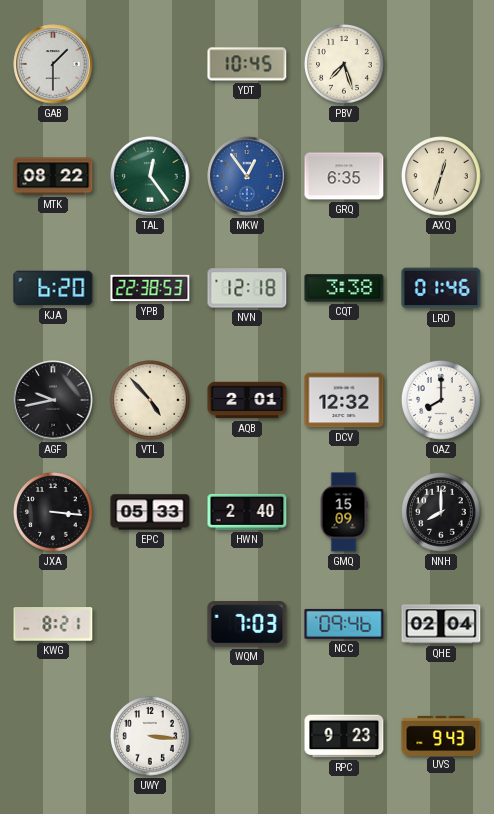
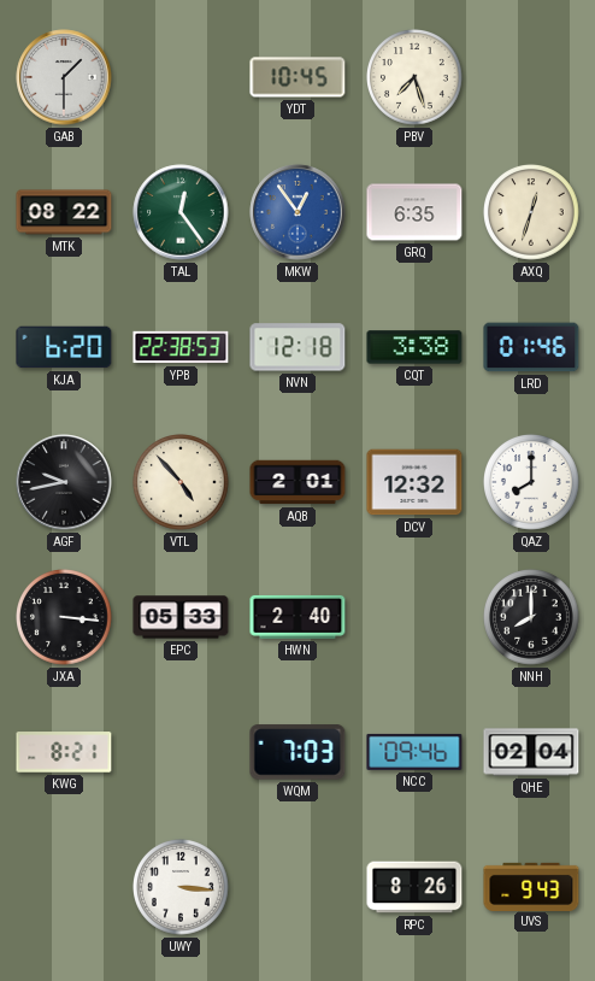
GMQ: 15:09 -> none (344, 512)
RPC: 9:23 -> 8:26 (414, 887)
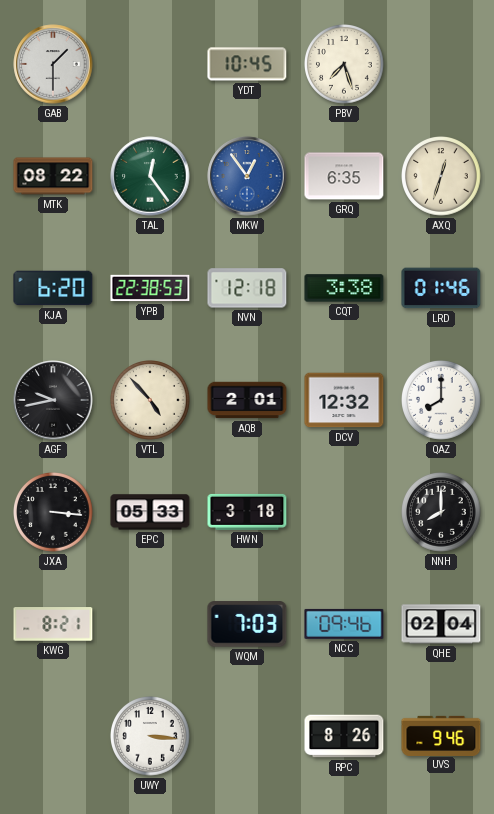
HWN: 2:40 -> 3:18 (247, 512)
UVS: 9:43 -> 9:46 (441, 735)
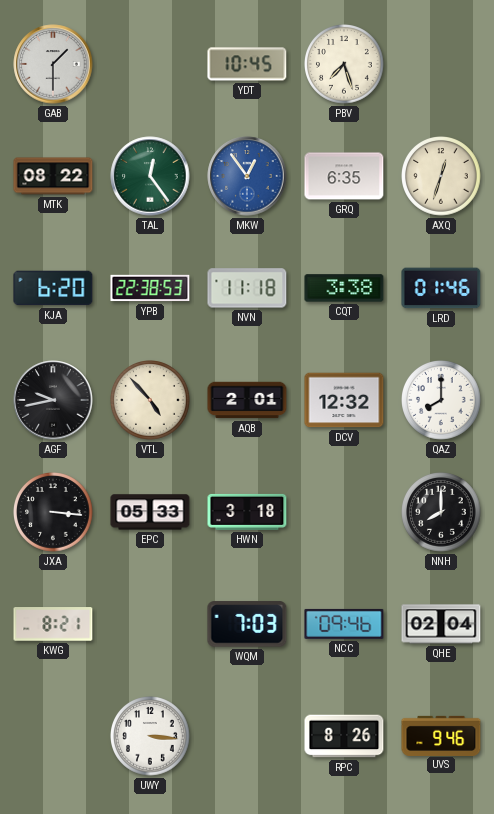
NVN: 12:18 -> 11:18 (247, 288)
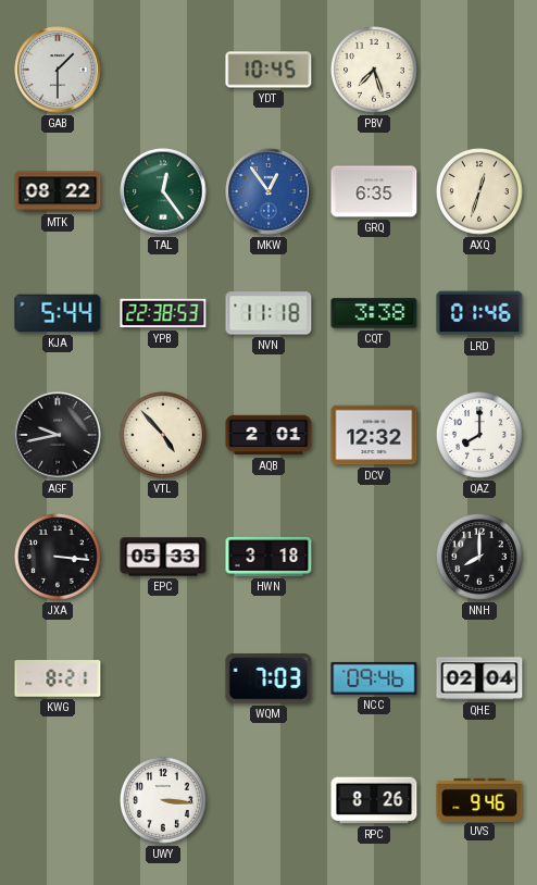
KJA: 6:20 -> 5:44 (58, 313)
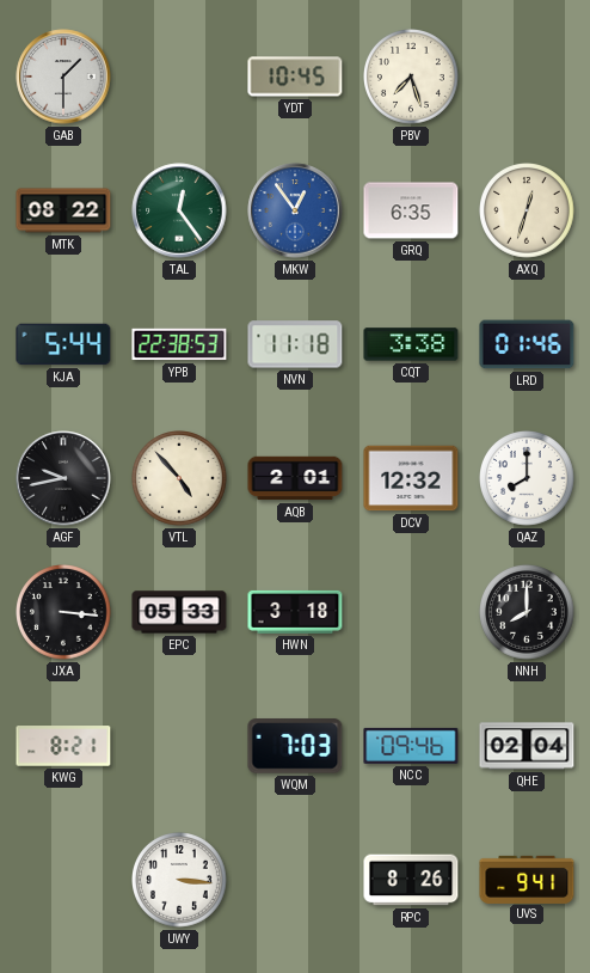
UVS: 9:46 -> 9:41 (527, 879)
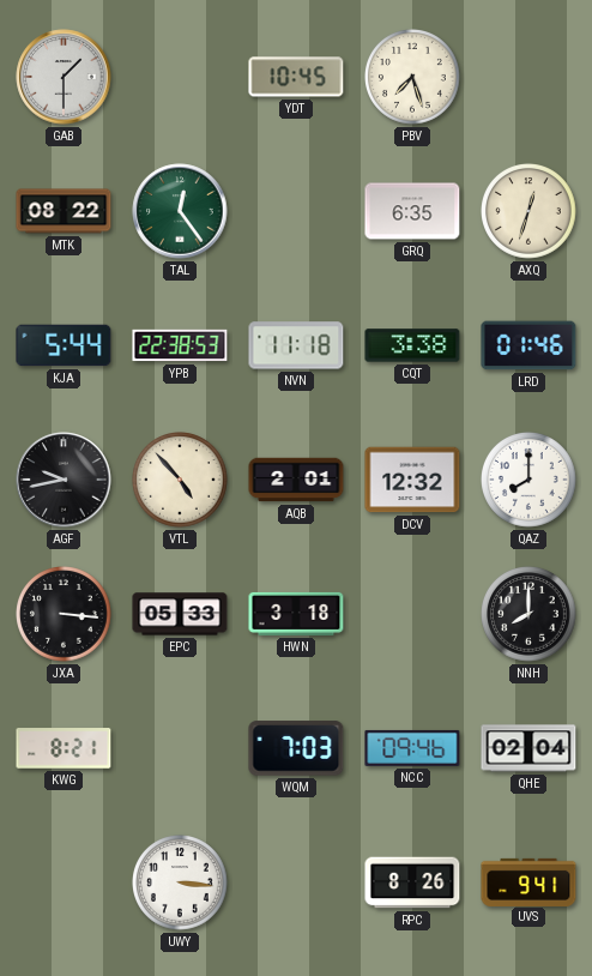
MKW: 12:54 -> none (295, 210)
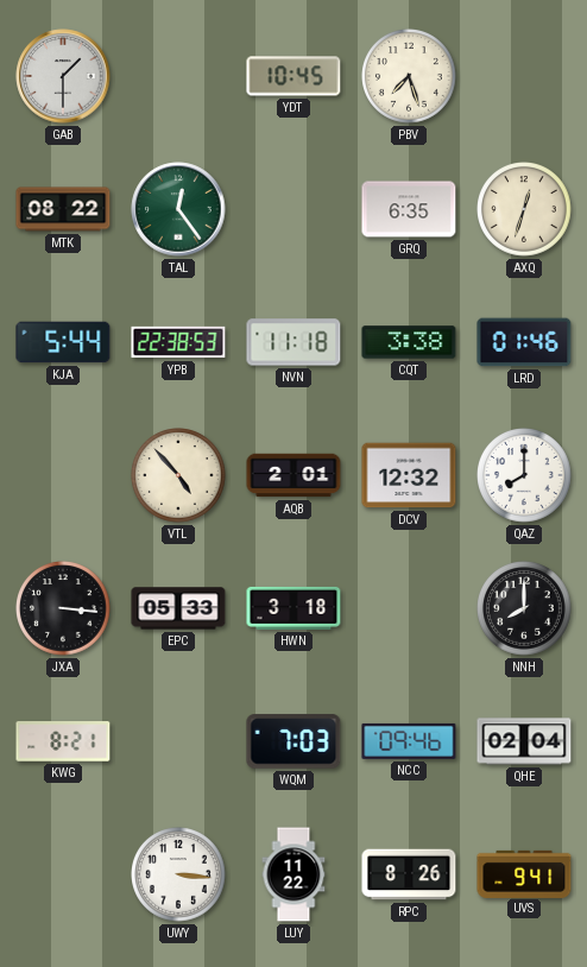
AGF: 9:43 -> none (64, 480)
LUY: none -> 11:22 (293, 874)
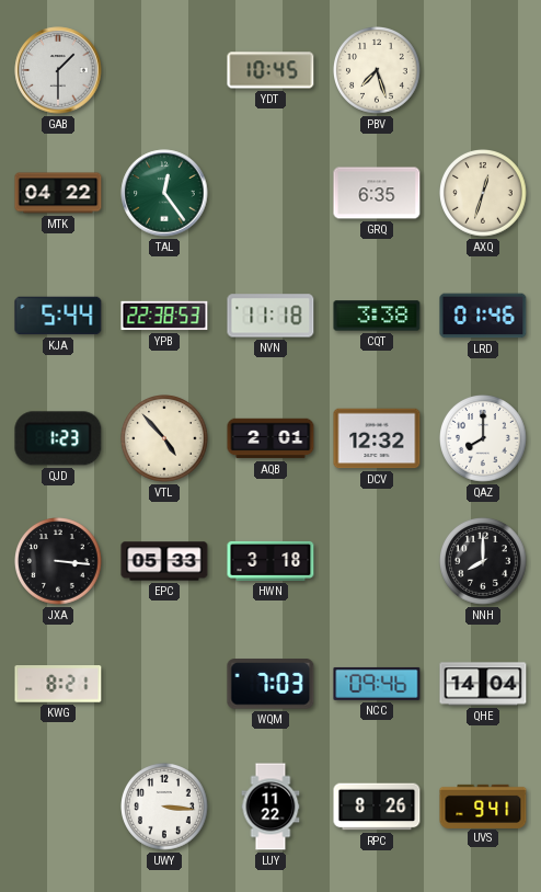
MTK: 08:22 -> 04:22 (58, 193)
QJD: none -> 1:23 (58, 438)
QHE: 02:04 -> 14:04 (483, 684)
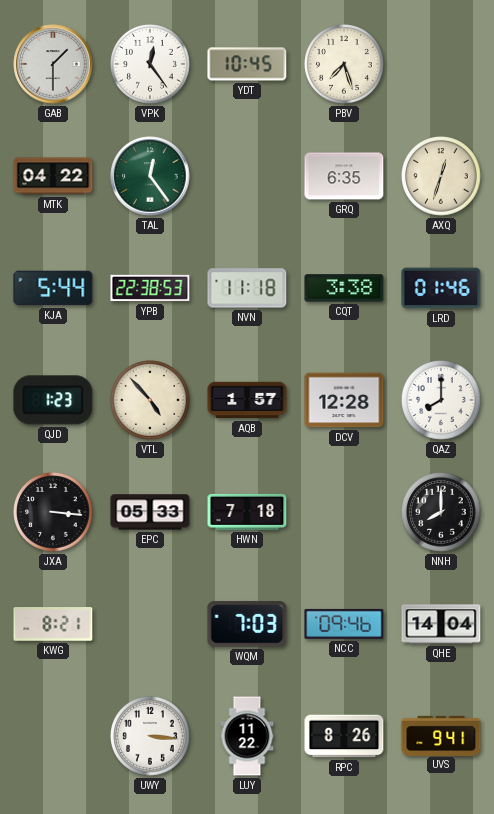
VPK: none -> 12:24 (150, 64)
AQB: 2:01 -> 1:57 (247, 400)
DCV: 12:32 -> 12:28 (344, 400)
HWN: 3:18 -> 7:18 (247, 512)
